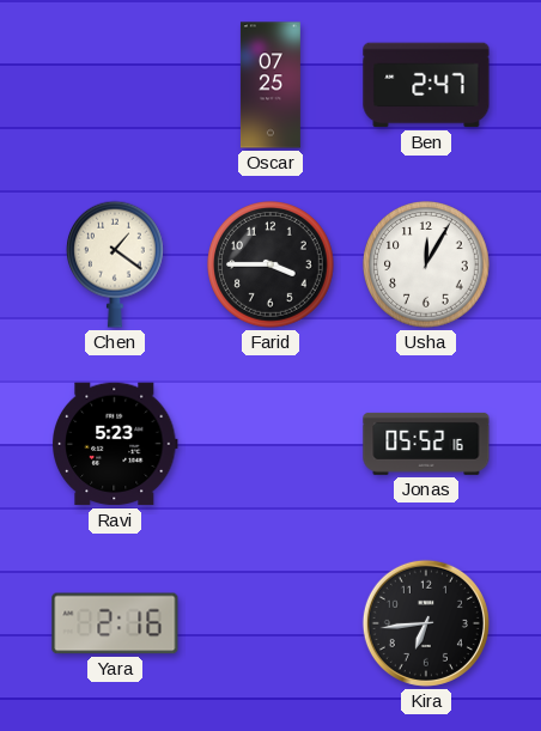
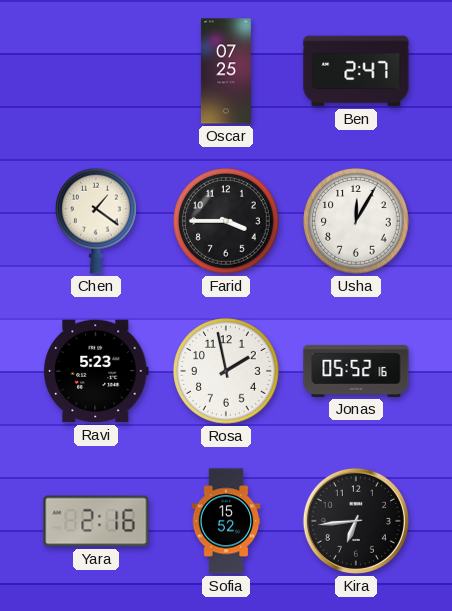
Rosa: none -> 1:58 (226, 372)
Sofia: none -> 15:52 (226, 521)
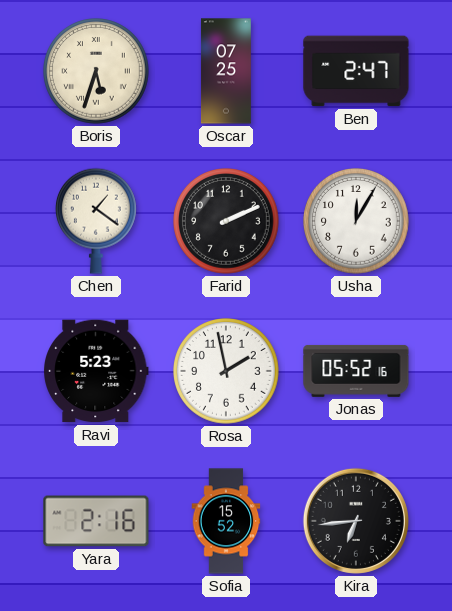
Boris: none -> 5:33 (96, 72)
Farid: 3:45 -> 2:11 (226, 222)
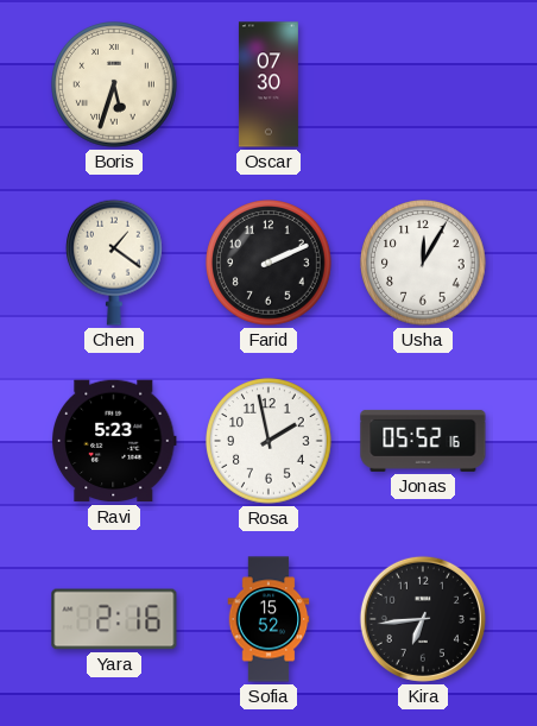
Oscar: 07:25 -> 07:30 (268, 84)
Ben: 2:47 -> none (356, 71)
